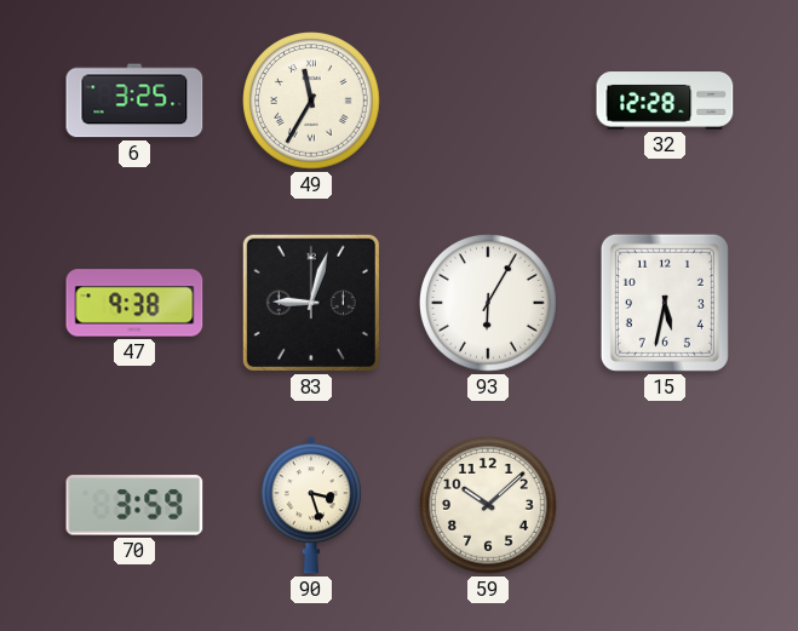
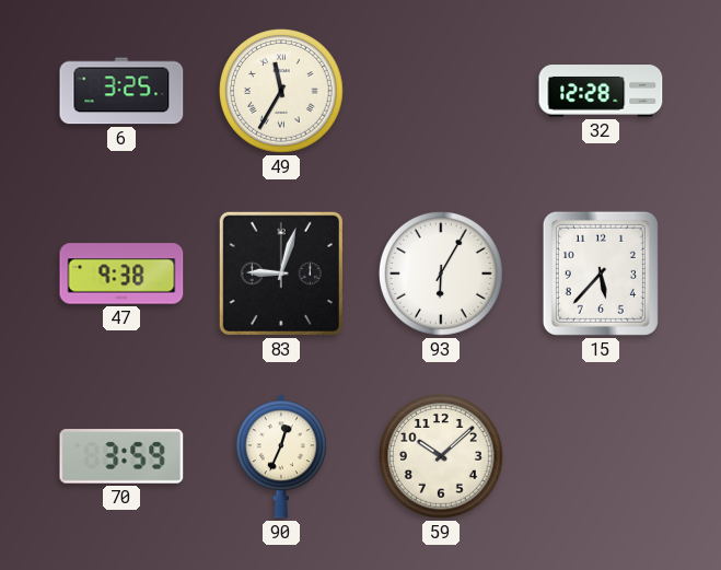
15: 5:32 -> 5:37 (601, 274)
90: 3:27 -> 12:34 (281, 456)
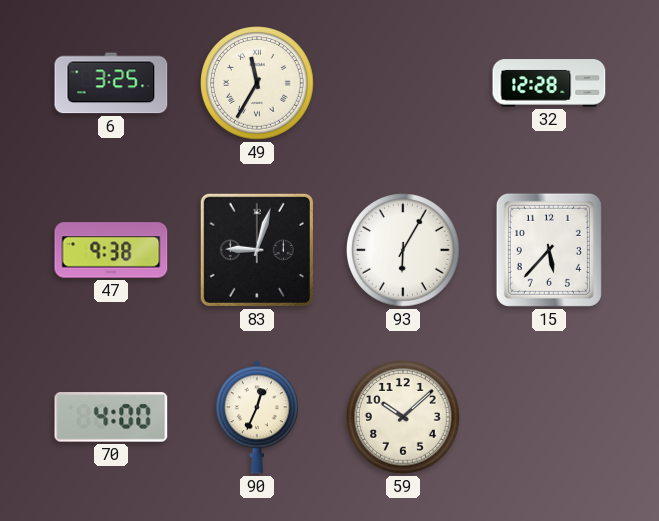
70: 3:59 -> 4:00 (111, 417)
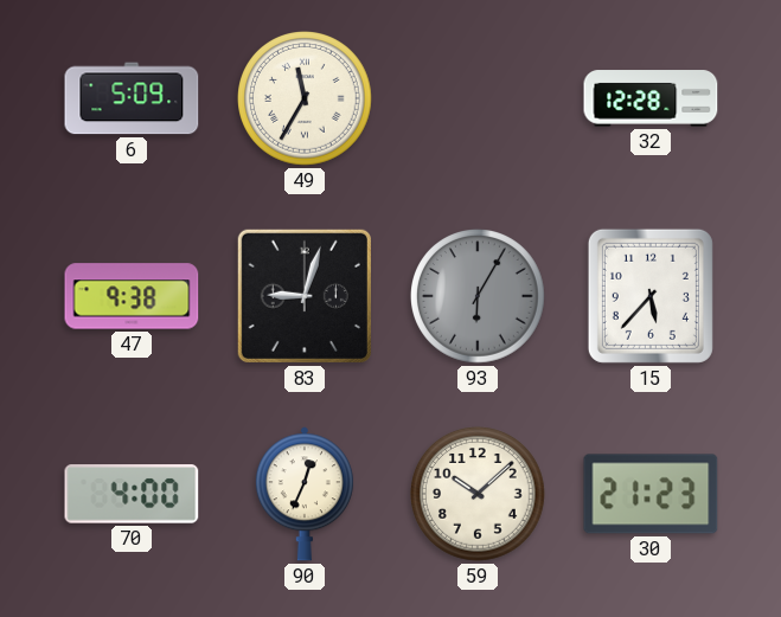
6: 3:25 -> 5:09 (132, 98)
93 dial: white -> grey (478, 296)
30: none -> 21:23 (651, 494)
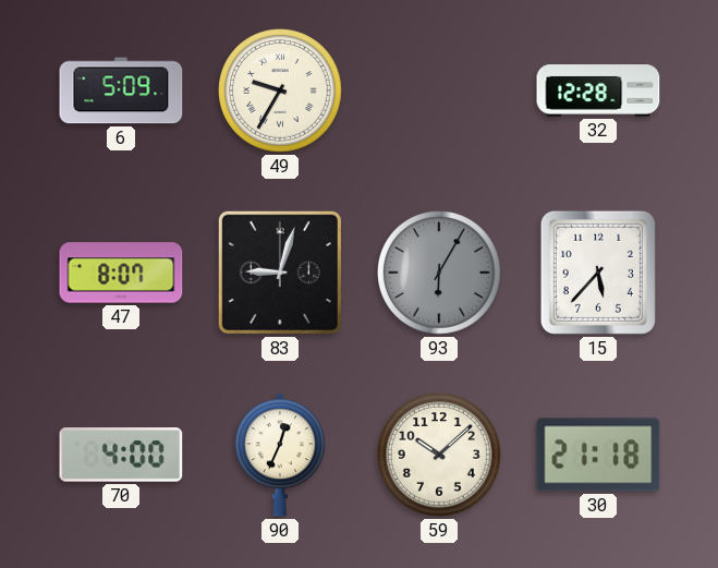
49: 11:35 -> 9:35 (280, 90)
47: 9:38 -> 8:07 (121, 273)
30: 21:23 -> 21:18 (598, 455)
